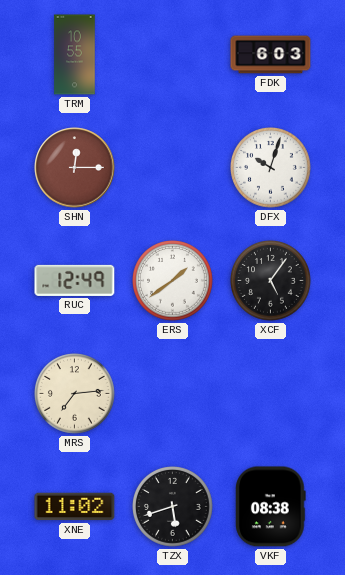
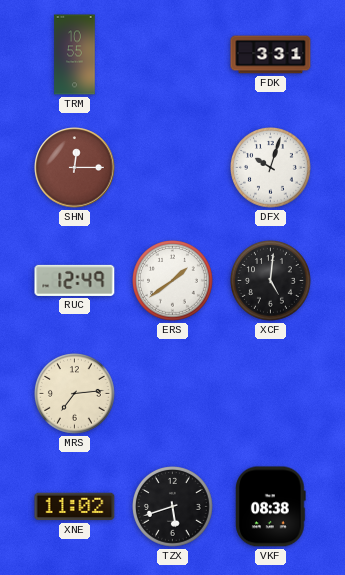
FDK: 6:03 -> 3:31 (271, 55)
XCF: 5:06 -> 5:01 (271, 281)
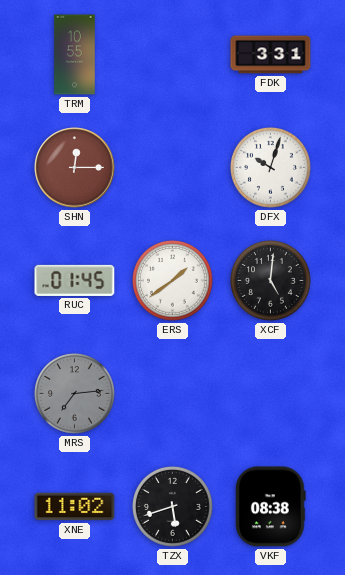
RUC: 12:49 -> 01:45 (75, 280)
MRS dial: cream -> grey (75, 394)
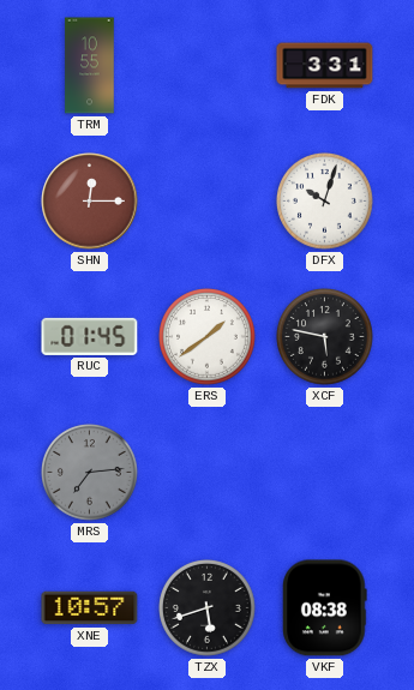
XCF: 5:01 -> 5:47 (325, 337)
XNE: 11:02 -> 10:57 (90, 608)
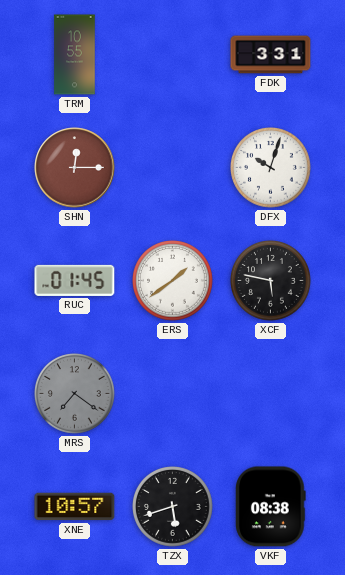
MRS: 7:14 -> 7:21 (75, 394)
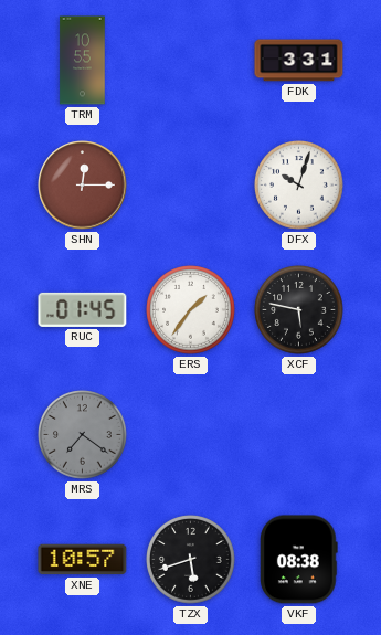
ERS: 1:39 -> 1:36 (191, 310)
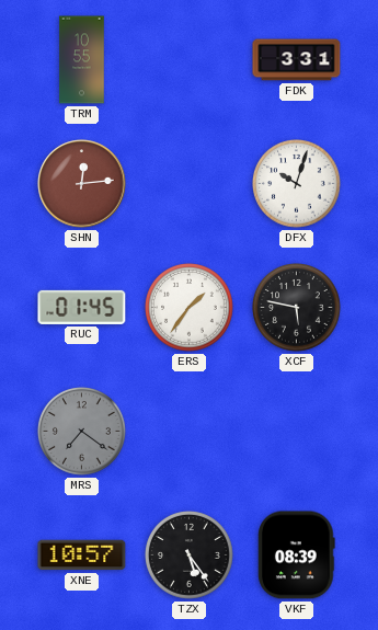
SHN: 12:15 -> 12:14 (82, 184)
TZX: 5:42 -> 5:24 (190, 555)
VKF: 08:38 -> 08:39 (297, 555)
